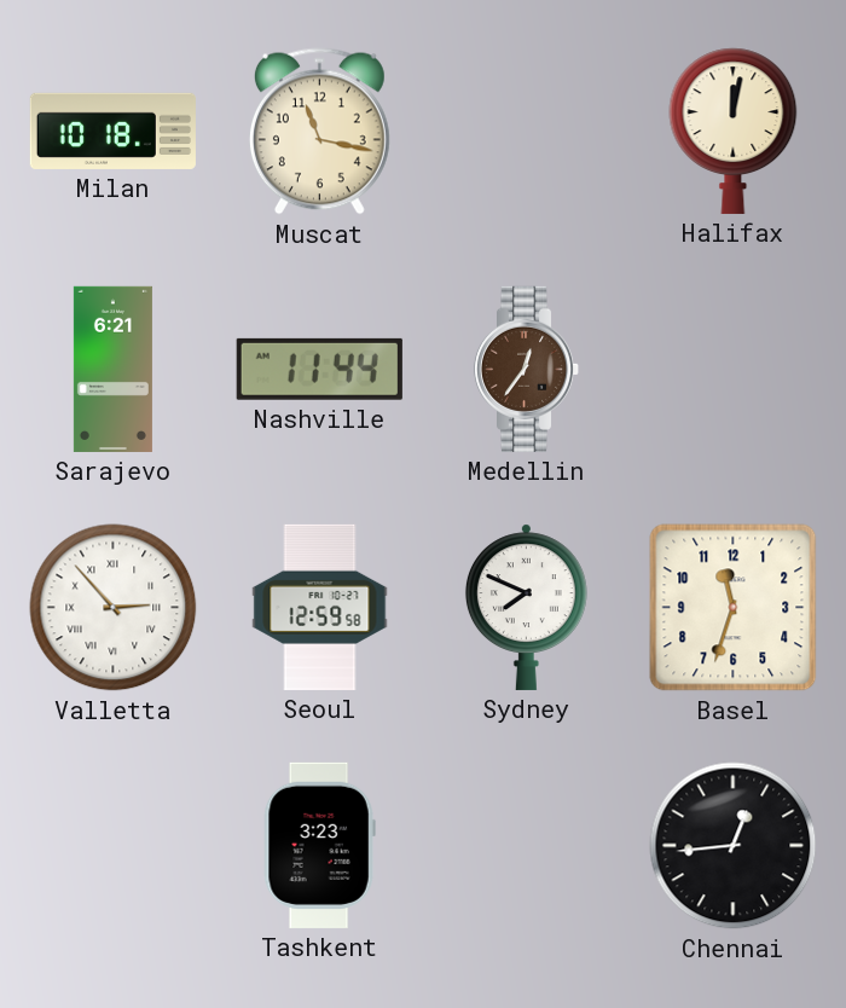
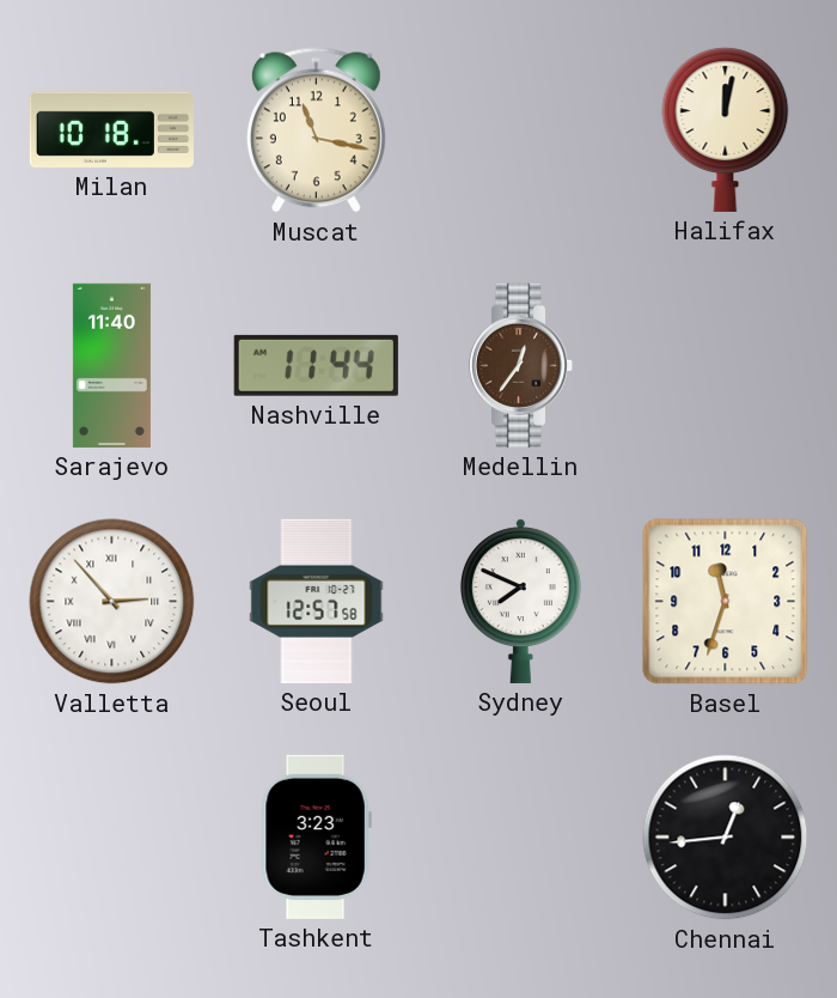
Sarajevo: 6:21 -> 11:40 (111, 365)
Seoul: 12:59 -> 12:57 (317, 601)
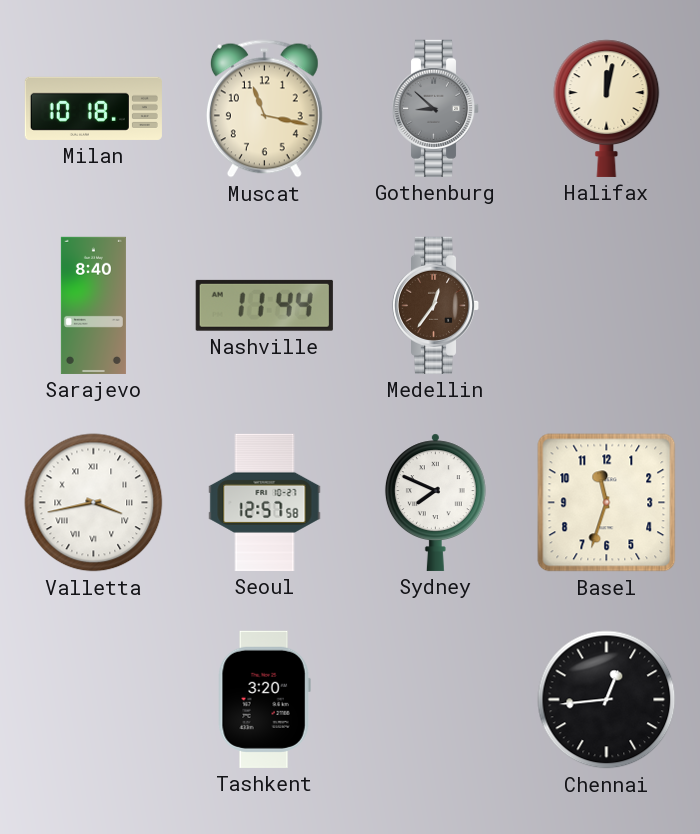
Gothenburg: none -> 8:52 (436, 108)
Sarajevo: 11:40 -> 8:40 (93, 305)
Valletta: 2:53 -> 3:43 (94, 503)
Tashkent: 3:23 -> 3:20 (264, 699)
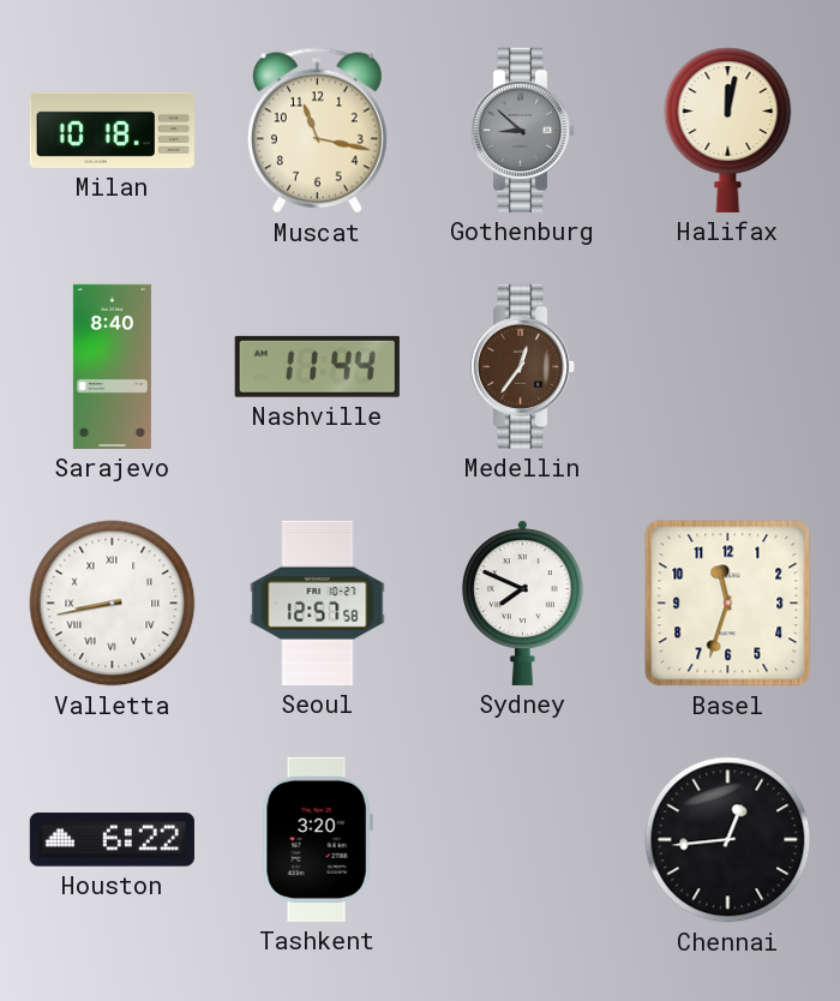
Valletta: 3:43 -> 8:43 (113, 604)
Houston: none -> 6:22 (112, 840)
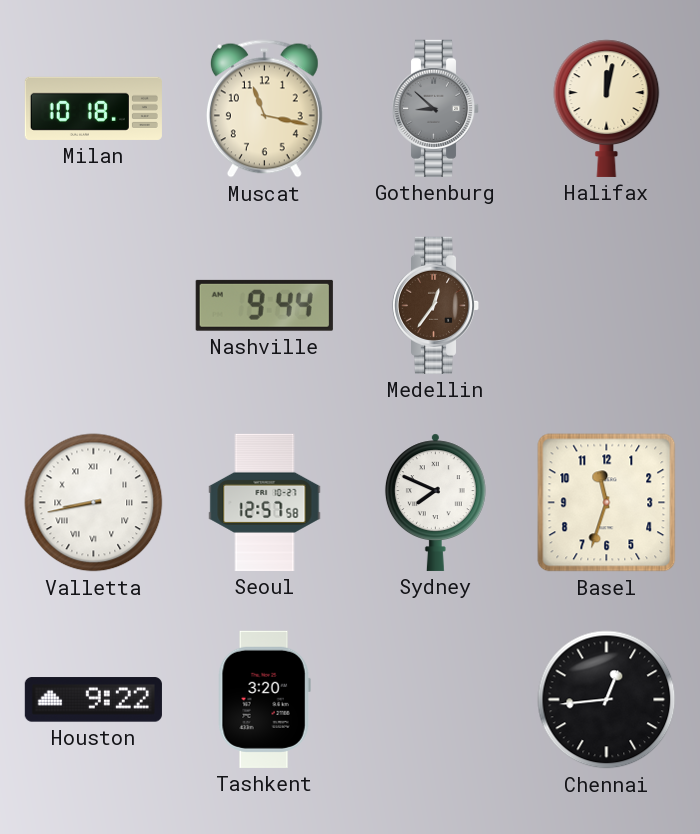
Sarajevo: 8:40 -> none (112, 366)
Nashville: 11:44 -> 9:44 (264, 305)
Houston: 6:22 -> 9:22 (93, 700)
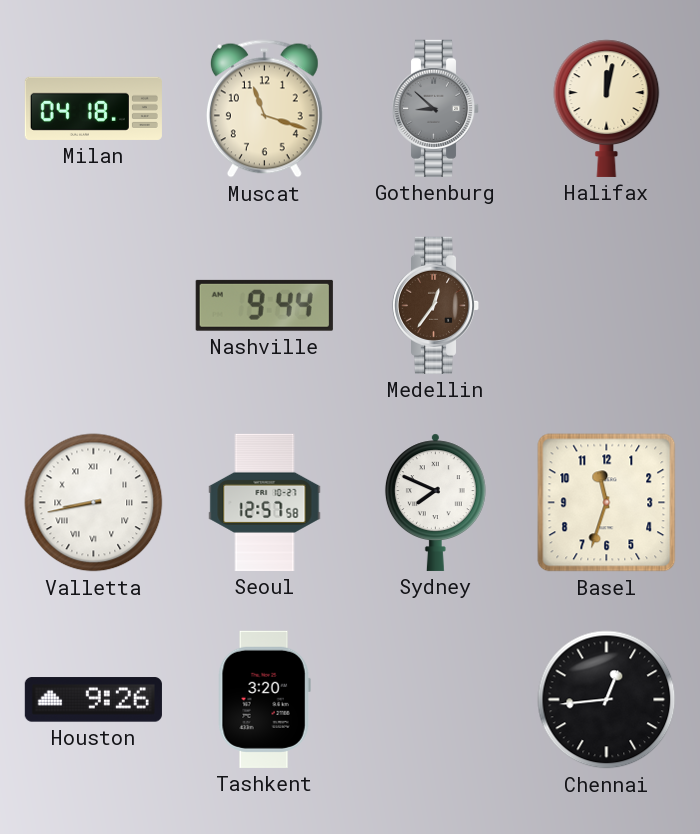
Milan: 10:18 -> 04:18 (93, 108)
Muscat: 11:17 -> 11:18 (264, 109)
Houston: 9:22 -> 9:26 (93, 700)
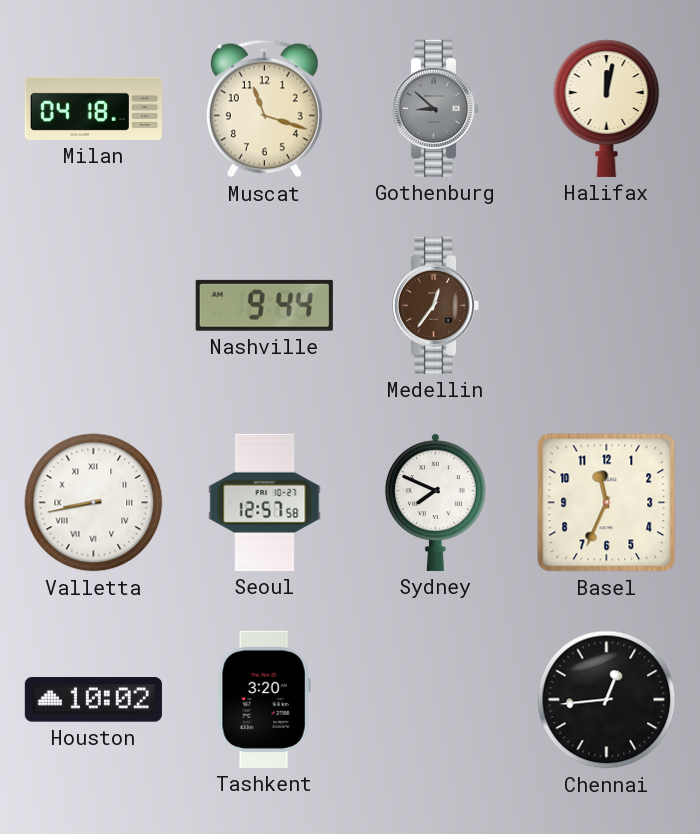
Basel: 11:33 -> 11:34 (607, 503)
Houston: 9:26 -> 10:02 (93, 700)
